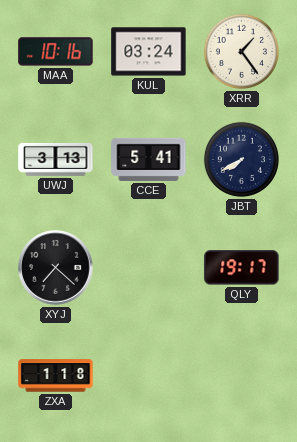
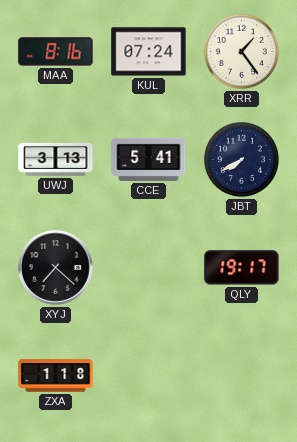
MAA: 10:16 -> 8:16 (56, 52)
KUL: 03:24 -> 07:24 (149, 52)
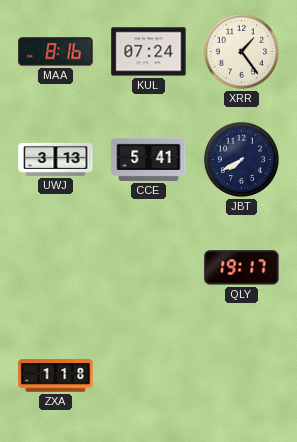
XYJ: 7:22 -> none (56, 268)
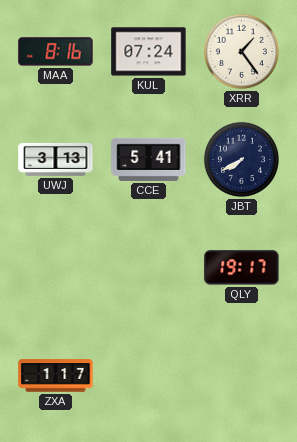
ZXA: 1:18 -> 1:17 (56, 376)
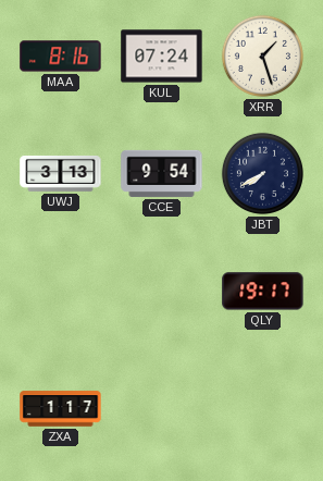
XRR: 1:24 -> 1:27 (262, 55)
CCE: 5:41 -> 9:54 (162, 173)
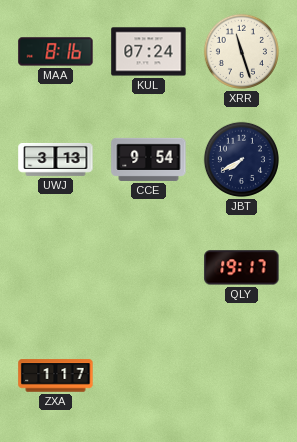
XRR: 1:27 -> 11:27 (241, 51)
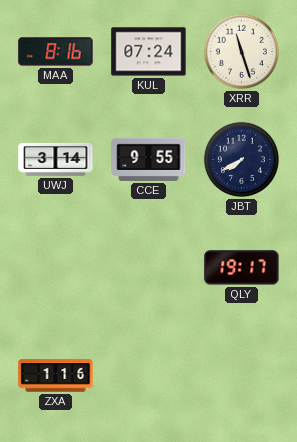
UWJ: 3:13 -> 3:14 (56, 159)
CCE: 9:54 -> 9:55 (149, 159)
ZXA: 1:17 -> 1:16 (56, 376)
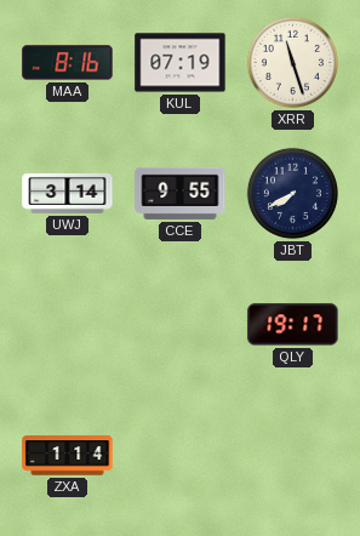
KUL: 07:24 -> 07:19 (181, 63)
ZXA: 1:16 -> 1:14 (68, 456)
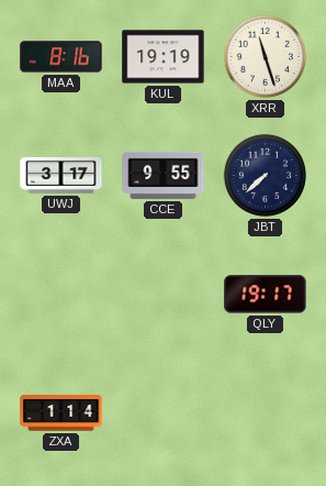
KUL: 07:19 -> 19:19 (164, 57)
UWJ: 3:14 -> 3:17 (61, 175)
JBT: 7:40 -> 7:38 (265, 175)
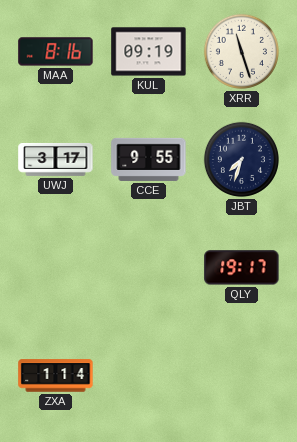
KUL: 19:19 -> 09:19 (149, 52)
JBT: 7:38 -> 7:33 (241, 159)
